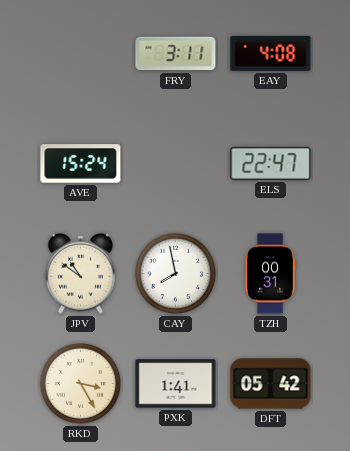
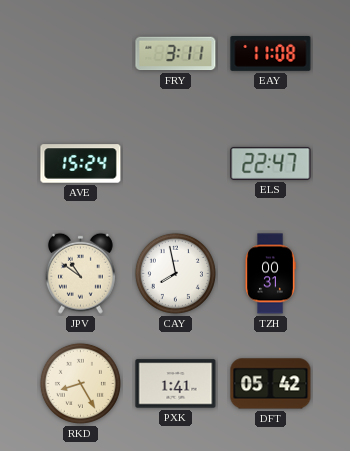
EAY: 4:08 -> 11:08 (271, 53)
RKD: 3:25 -> 8:25 (80, 383)
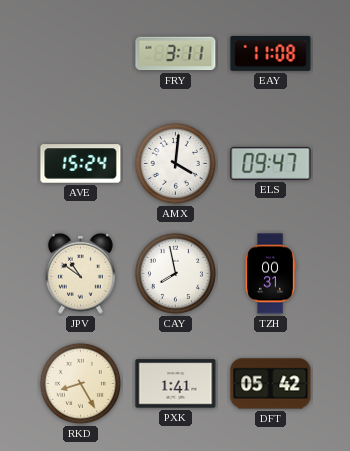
AMX: none -> 4:01 (175, 163)
ELS: 22:47 -> 09:47 (271, 163)
